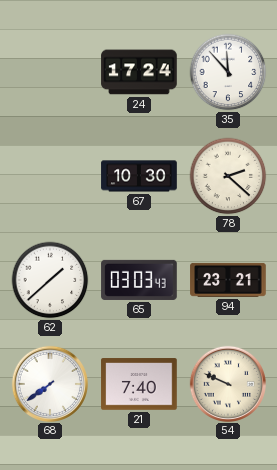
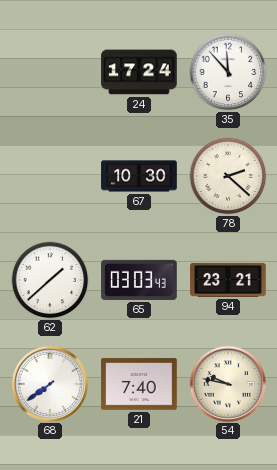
54: 9:49 -> 9:47 (227, 383)
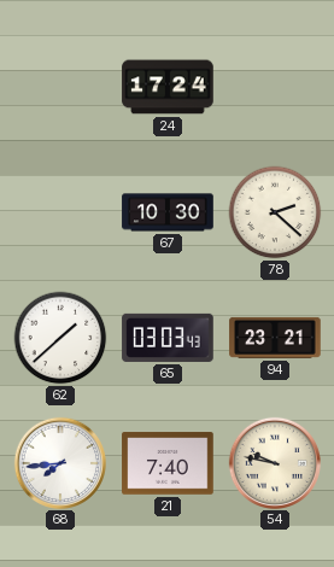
35: 11:53 -> none (228, 72)
68: 7:39 -> 7:44 (59, 462)
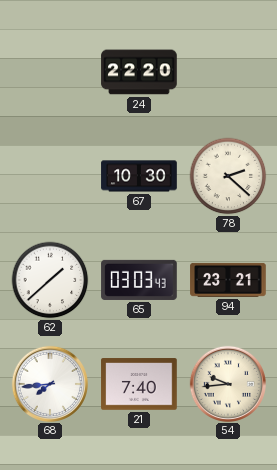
24: 17:24 -> 22:20 (139, 72)
54: 9:47 -> 9:44 (227, 383)
